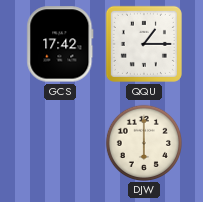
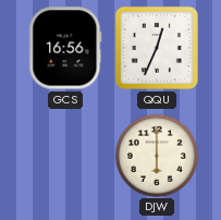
GCS: 17:42 -> 16:56 (65, 48)
QQU: 1:15 -> 12:34 (157, 48)
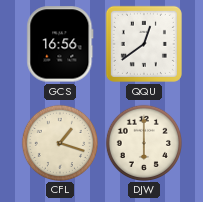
QQU: 12:34 -> 12:39 (144, 44)
CFL: none -> 1:18 (59, 142)
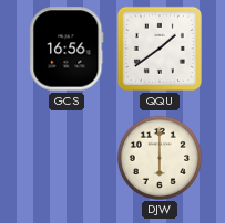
QQU: 12:39 -> 1:39 (160, 49)
CFL: 1:18 -> none (59, 142)
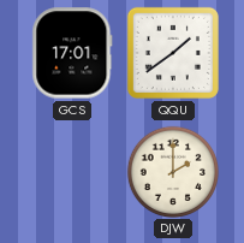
GCS: 16:56 -> 17:01 (72, 53)
DJW: 6:00 -> 2:00 (172, 171)
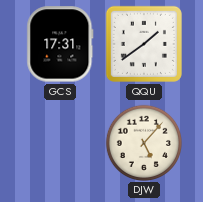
GCS: 17:01 -> 17:31 (60, 44)
DJW: 2:00 -> 5:07 (143, 142)
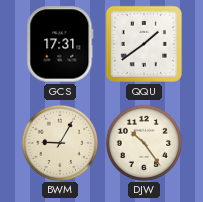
BWM: none -> 9:05 (59, 142)
DJW: 5:07 -> 10:24 (143, 142)
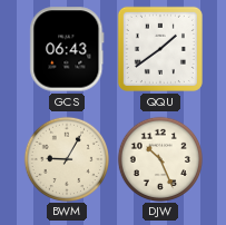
GCS: 17:31 -> 06:43 (67, 49)
DJW: 10:24 -> 10:26 (159, 158)
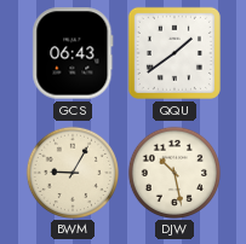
DJW: 10:26 -> 10:28 (173, 172)
